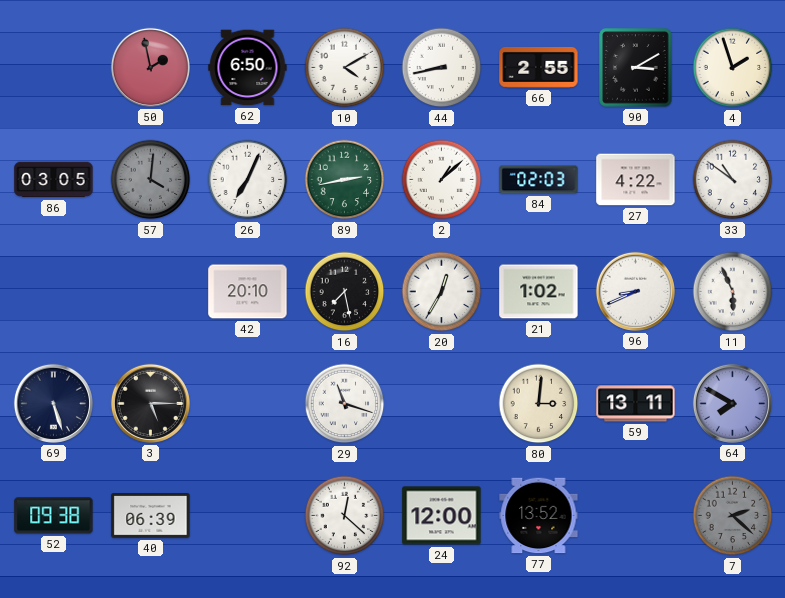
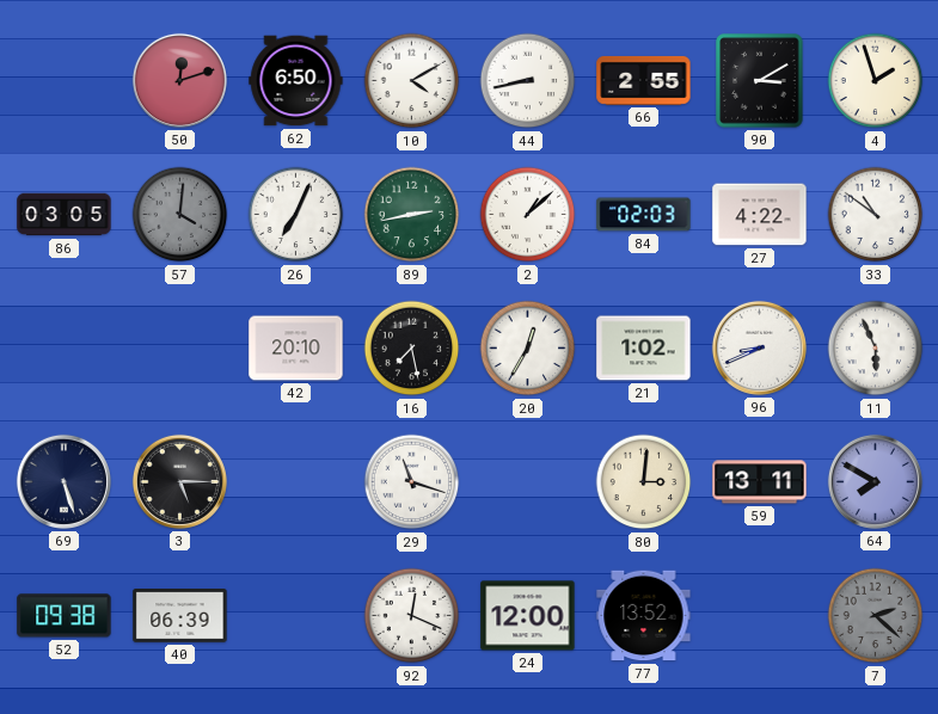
50: 1:58 -> 12:12 (179, 80)
92: 12:22 -> 12:19 (412, 616)
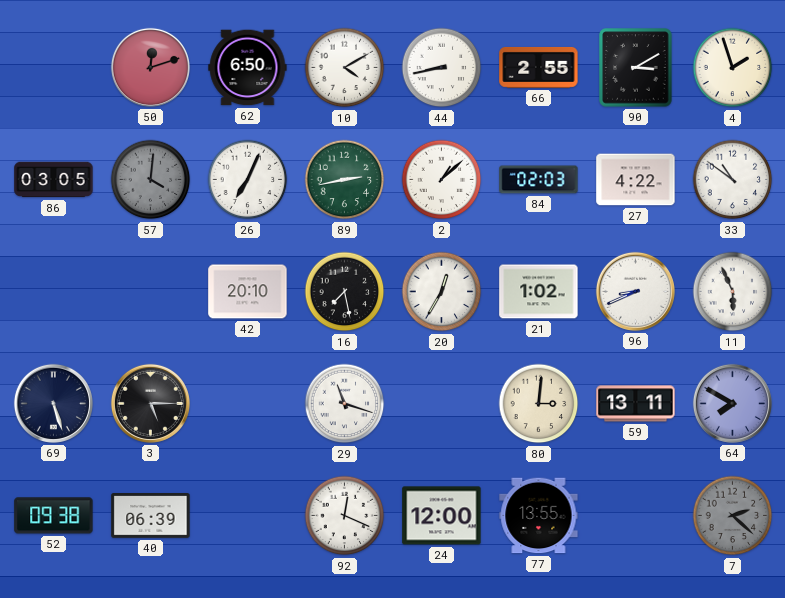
77: 13:52 -> 13:55 (539, 516)
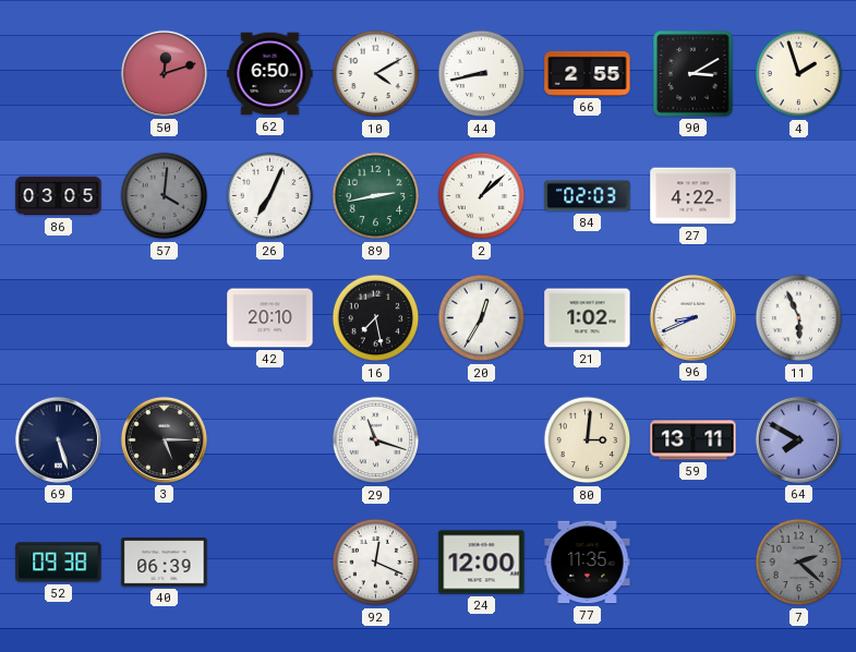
33: 10:51 -> none (733, 180)
77: 13:55 -> 11:35 (588, 563)
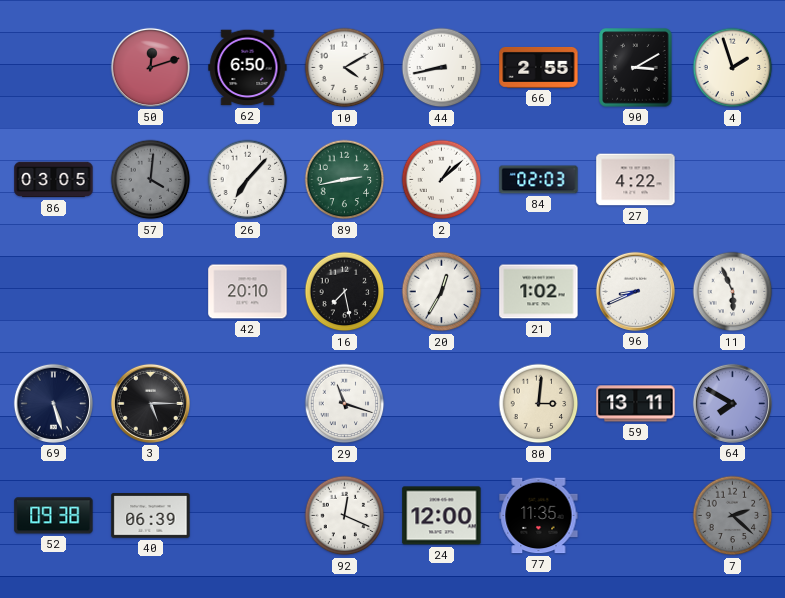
26: 7:04 -> 7:07 (248, 180)
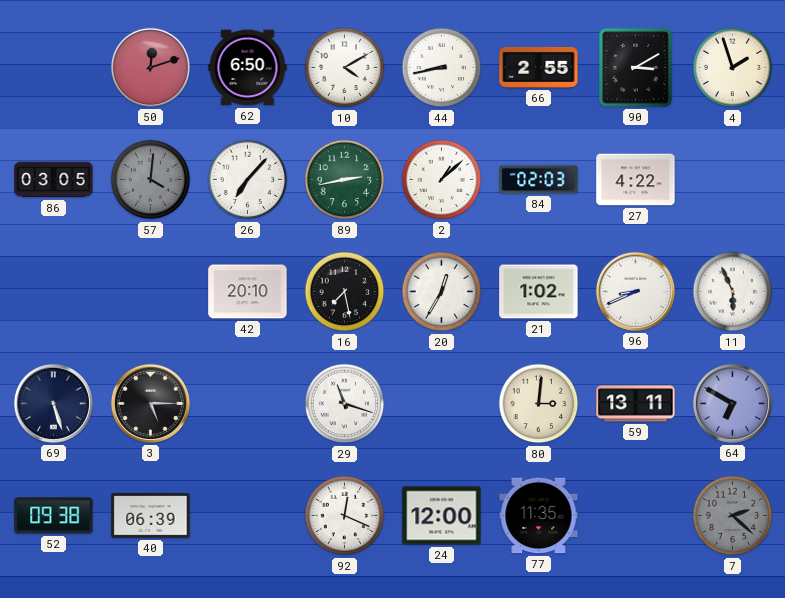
64: 7:50 -> 6:50 (732, 403)
